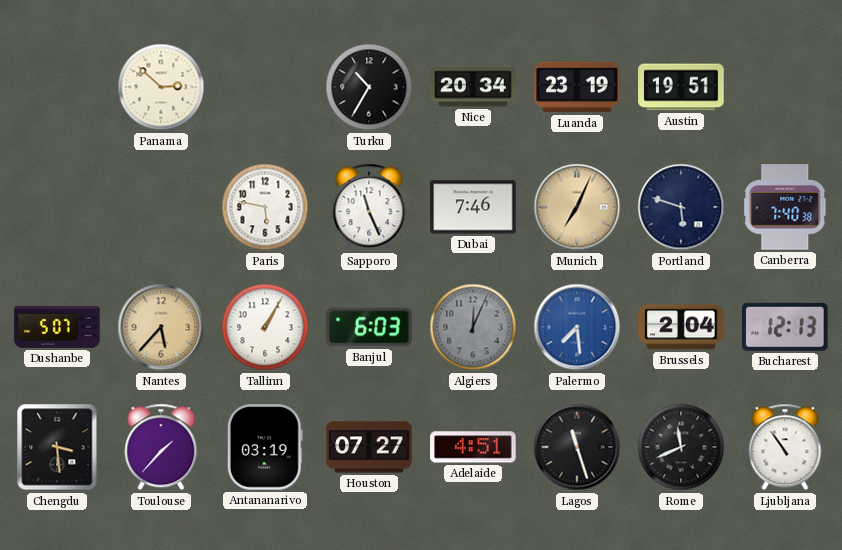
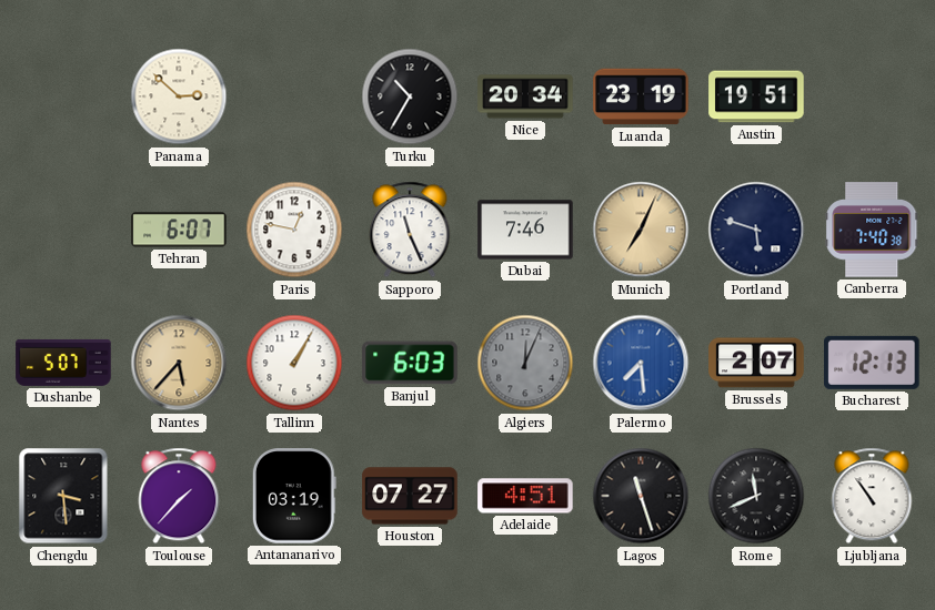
Tehran: none -> 6:07 (179, 230)
Paris: 5:47 -> 12:47 (294, 230)
Brussels: 2:04 -> 2:07 (756, 363)
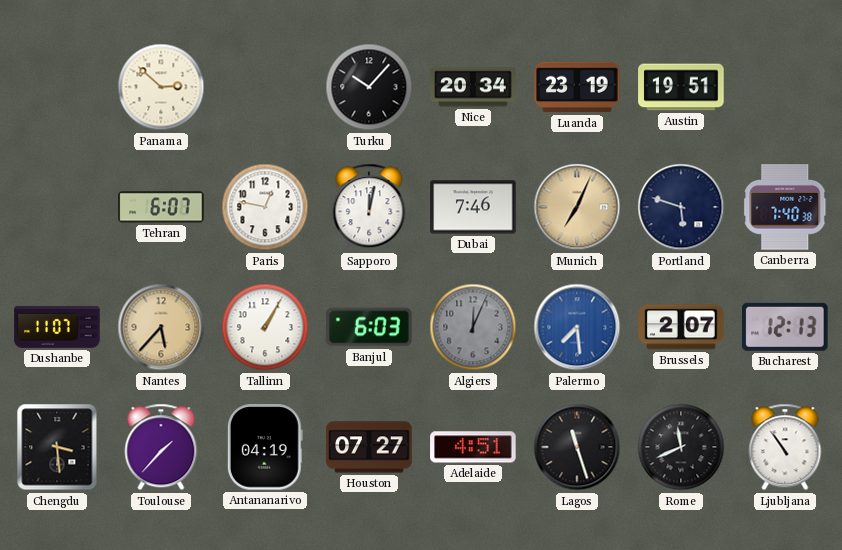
Turku: 10:35 -> 10:07 (369, 87)
Sapporo: 11:26 -> 12:02 (369, 207)
Dushanbe: 5:07 -> 11:07 (57, 327)
Antananarivo: 03:19 -> 04:19 (265, 447)
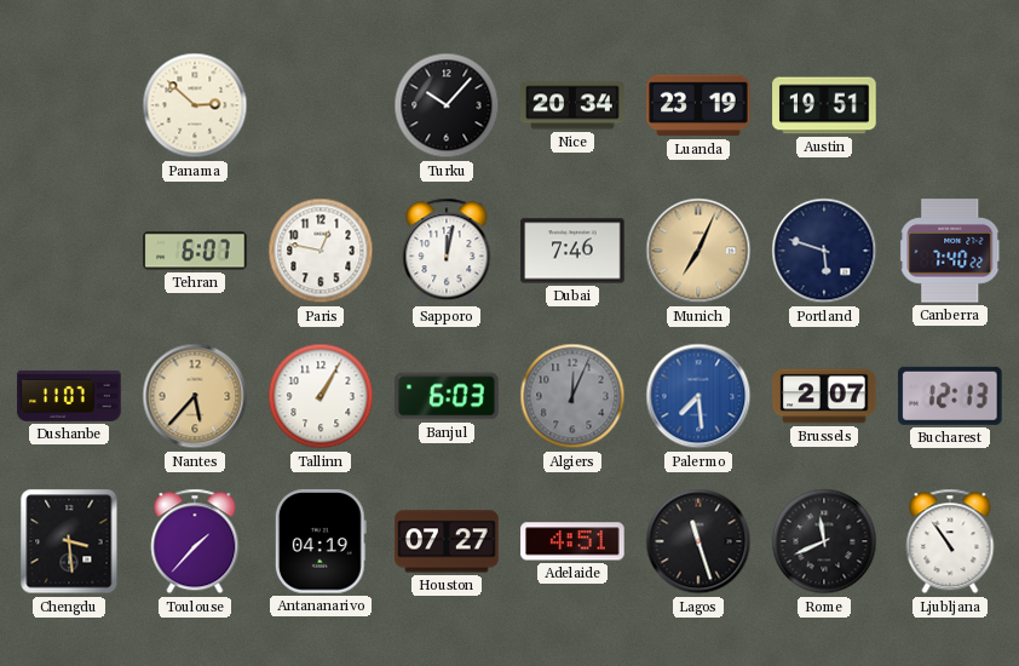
Canberra: 7:40:38 -> 7:40:22 (950, 251)
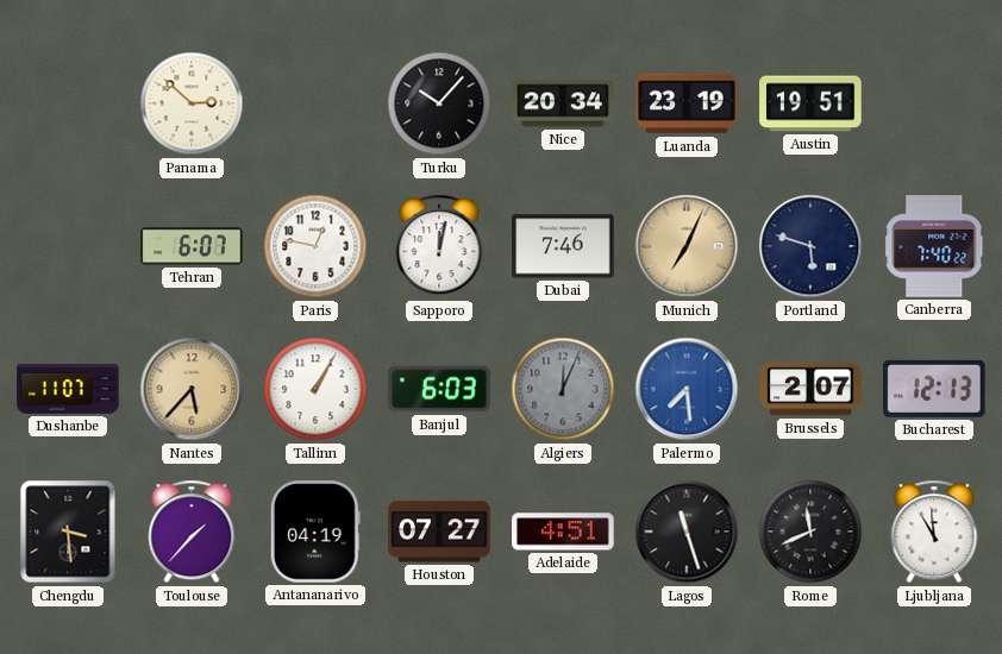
Ljubljana: 10:54 -> 10:59 (934, 532)
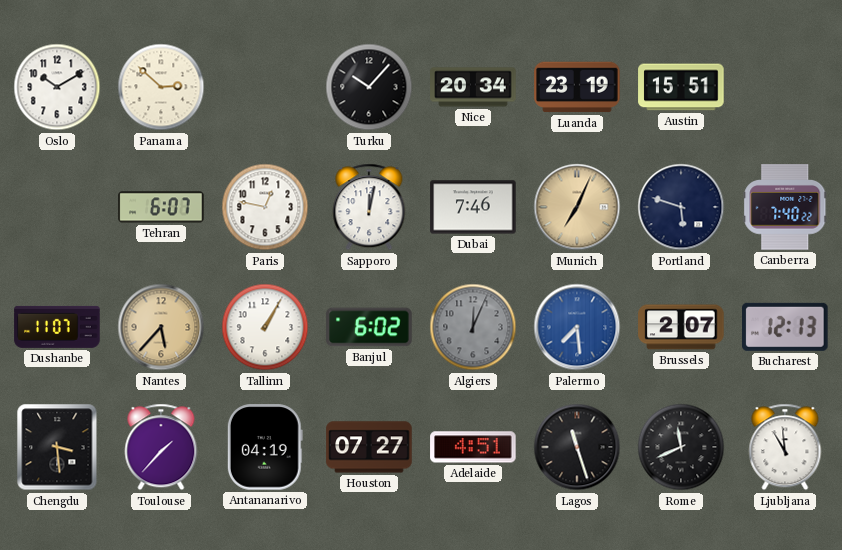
Oslo: none -> 10:10 (57, 87)
Austin: 19:51 -> 15:51 (681, 87)
Banjul: 6:03 -> 6:02 (369, 327)
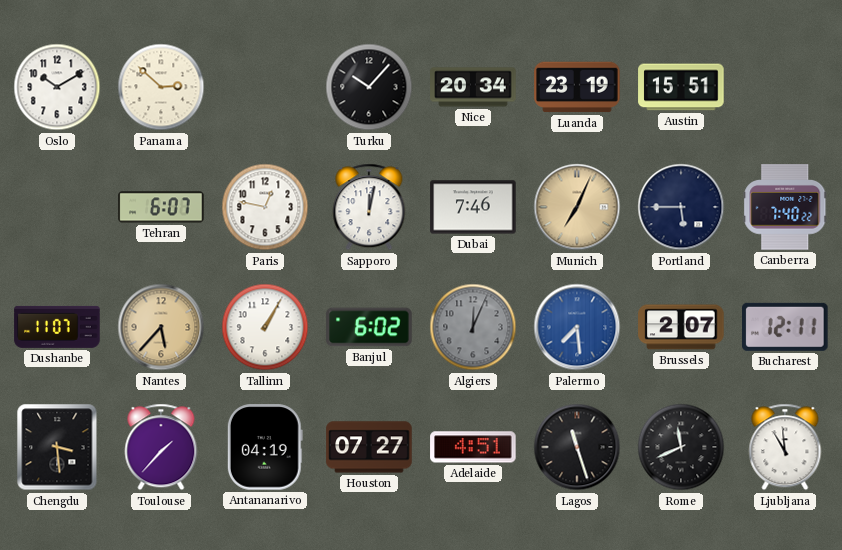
Portland: 5:48 -> 5:45 (681, 207)
Bucharest: 12:13 -> 12:11 (786, 327)
